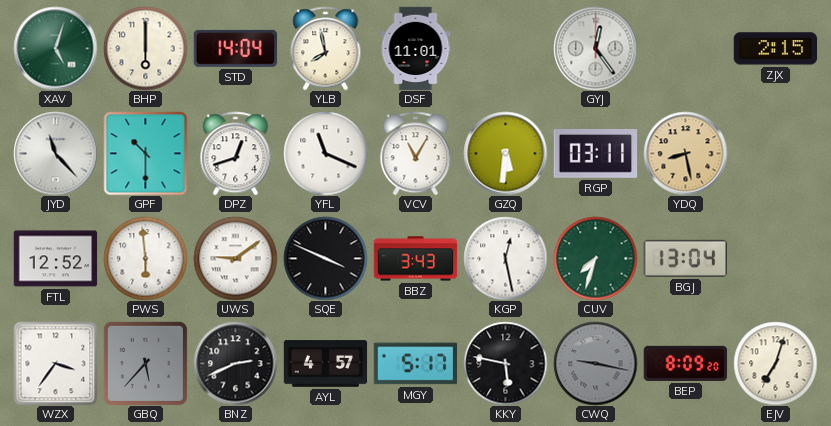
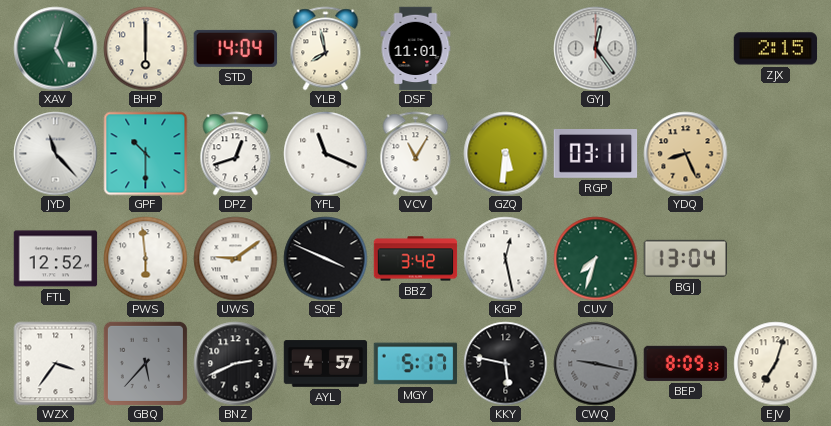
YDQ: 8:28 -> 8:26 (685, 153)
BBZ: 3:43 -> 3:42 (415, 259)
BEP: 8:09:20 -> 8:09:33 (685, 363)
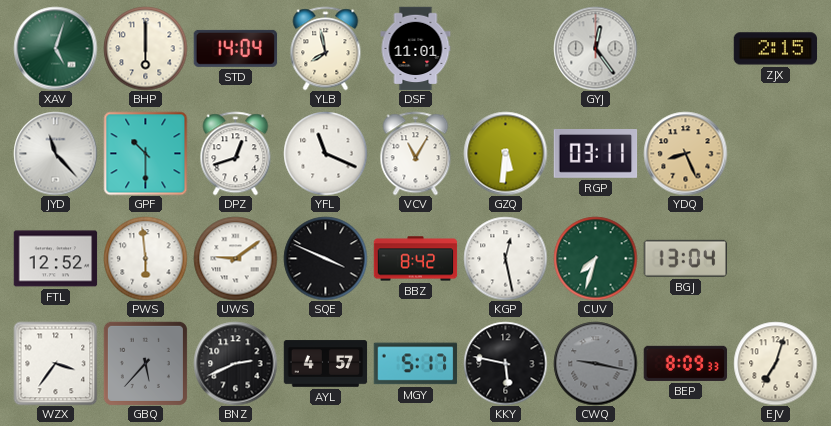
BBZ: 3:42 -> 8:42 (415, 259)
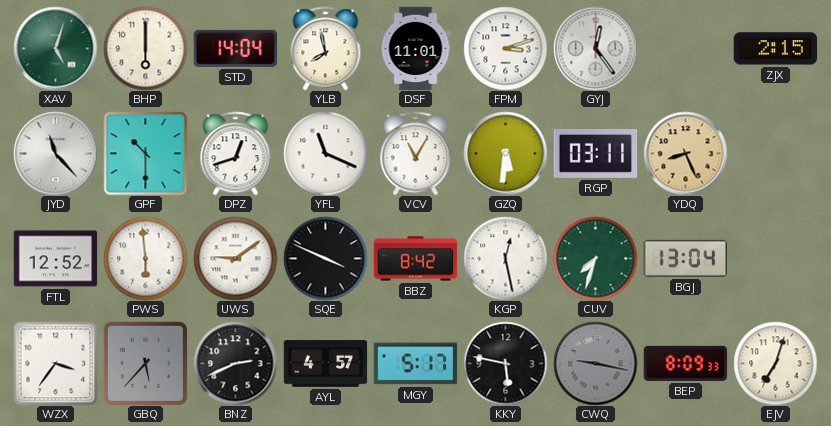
FPM: none -> 3:12 (505, 48)
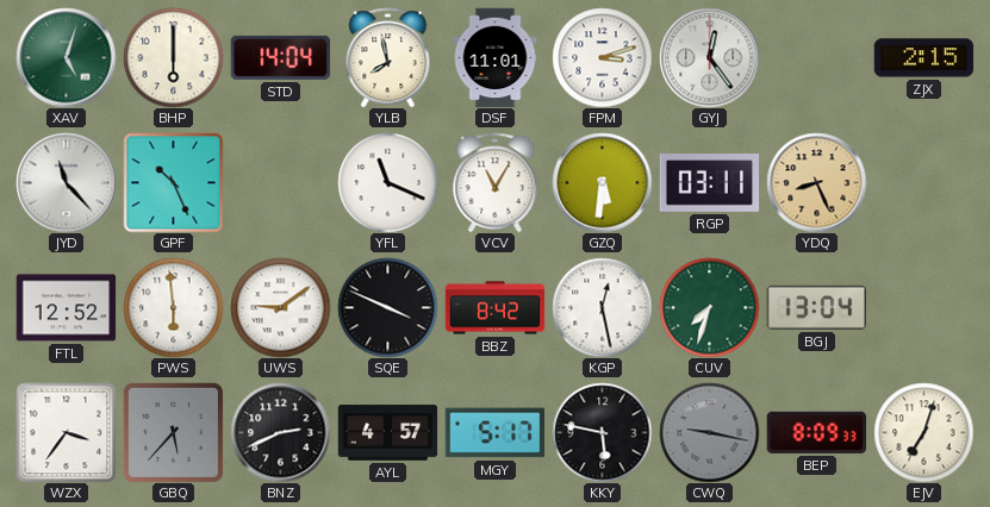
GPF: 10:30 -> 10:26 (173, 182)
DPZ: 12:42 -> none (236, 153)
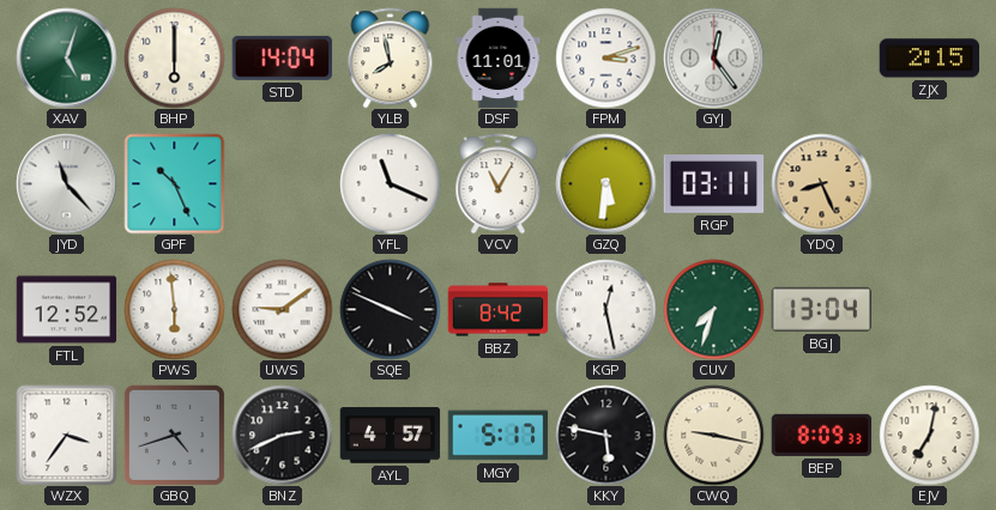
GBQ: 5:37 -> 4:42 (174, 435)
CWQ dial: grey -> cream (713, 435)
EJV: 7:03 -> 7:02 (929, 435)
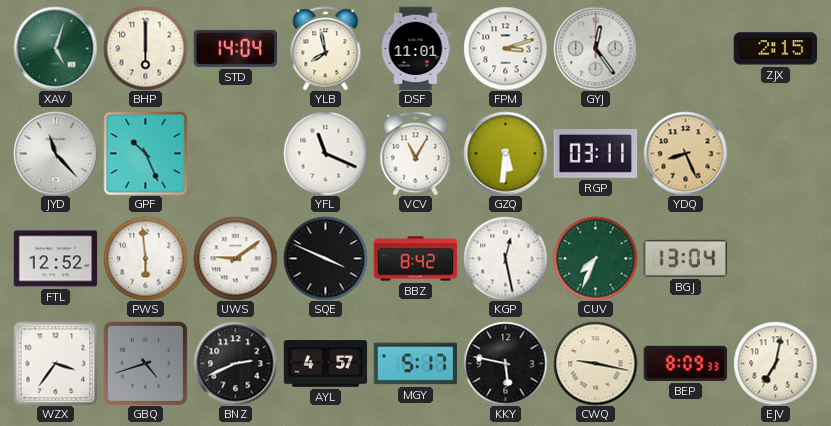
CUV: 7:33 -> 7:34 (595, 258)
